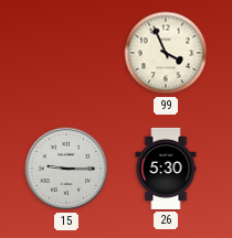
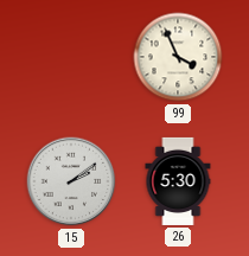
15: 9:15 -> 2:09 (71, 181)
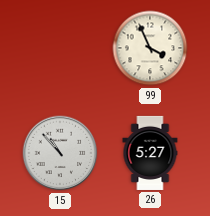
15: 2:09 -> 10:53 (60, 153)
26: 5:30 -> 5:27 (150, 153)
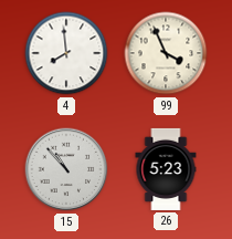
4: none -> 7:59 (66, 53)
26: 5:27 -> 5:23 (166, 169)
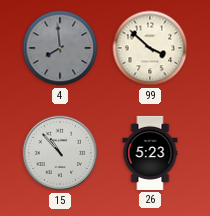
4 dial: white -> grey (60, 48)
99: 3:56 -> 3:52 (150, 48)
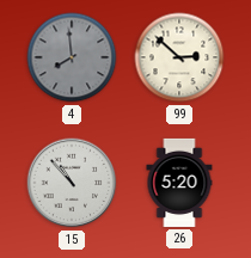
99: 3:52 -> 2:52 (179, 57)
26: 5:23 -> 5:20 (179, 183)
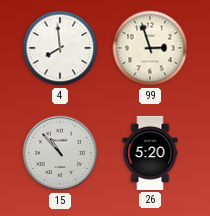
4 dial: grey -> white (60, 48)
99: 2:52 -> 2:57 (150, 48)
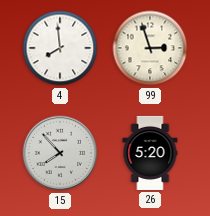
15: 10:53 -> 7:53 (60, 153)
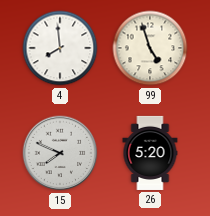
99: 2:57 -> 4:57 (150, 48)
15: 7:53 -> 7:49 (60, 153)
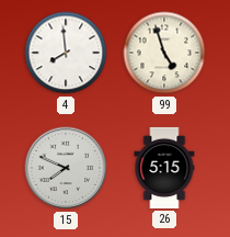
26: 5:20 -> 5:15 (164, 168)
